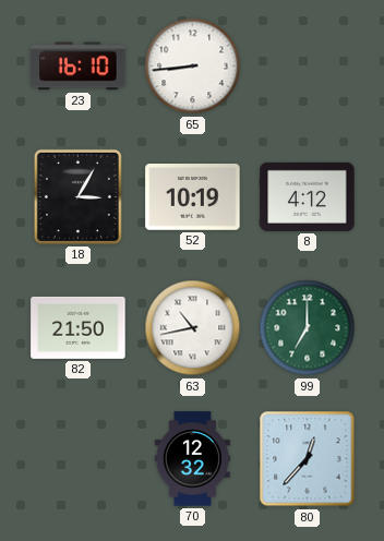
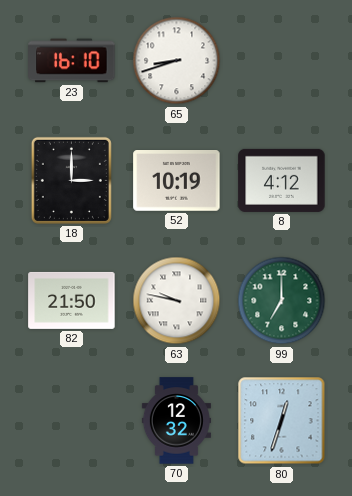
65: 8:44 -> 8:42 (177, 61)
18: 3:05 -> 3:00 (71, 180)
63: 10:43 -> 9:47 (177, 301)
80: 12:37 -> 12:33 (282, 421)
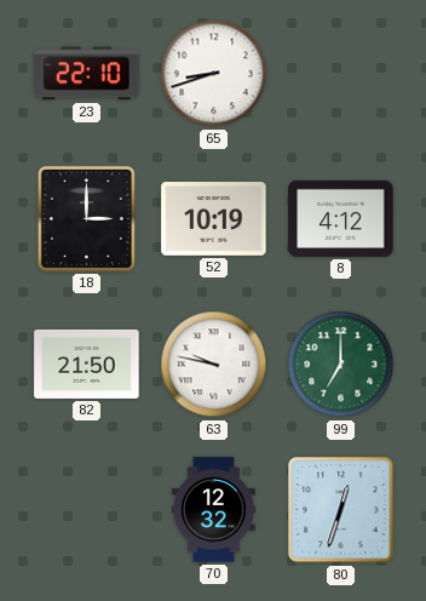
23: 16:10 -> 22:10 (87, 74)
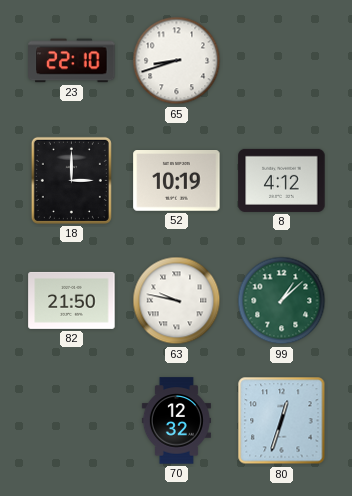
99: 7:00 -> 1:08 (282, 301)
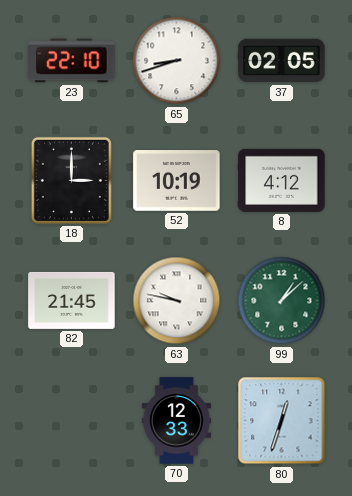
37: none -> 02:05 (282, 61)
82: 21:50 -> 21:45 (72, 300)
70: 12:32 -> 12:33 (176, 421)
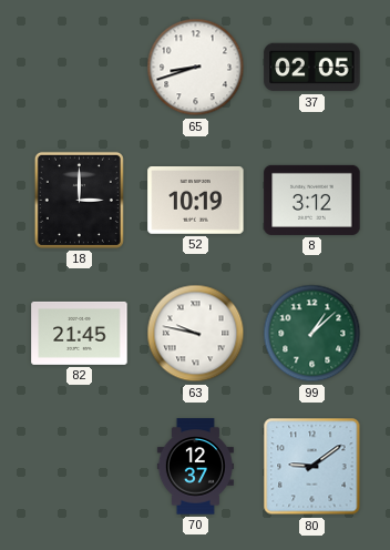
23: 22:10 -> none (72, 61)
8: 4:12 -> 3:12 (312, 200)
70: 12:33 -> 12:37 (195, 467)
80: 12:33 -> 9:09 (312, 467)
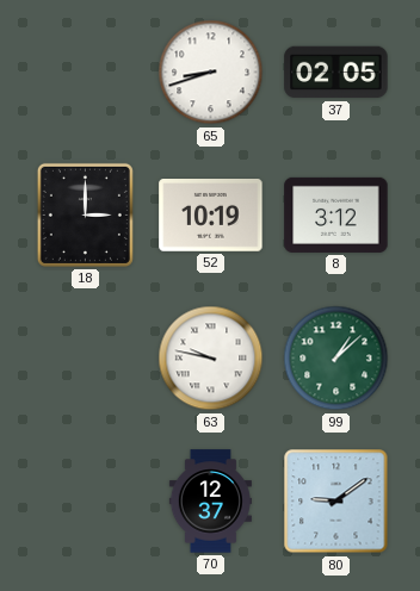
82: 21:45 -> none (80, 333)
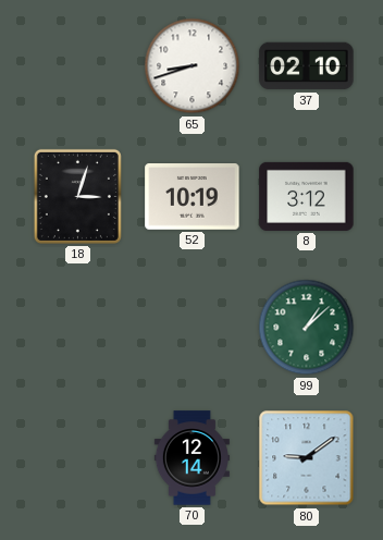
37: 02:05 -> 02:10 (307, 66)
18: 3:00 -> 3:03 (77, 196)
63: 9:47 -> none (211, 359)
70: 12:37 -> 12:14 (191, 458)
